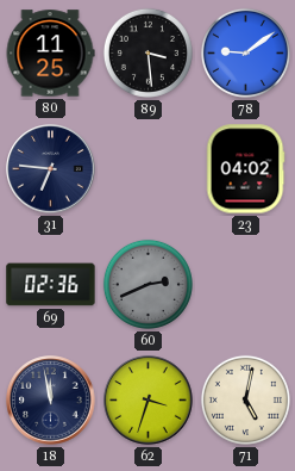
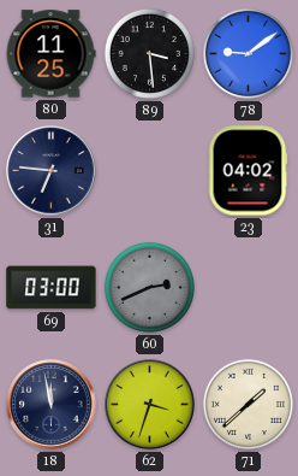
69: 02:36 -> 03:00 (52, 288)
71: 5:02 -> 1:38 (248, 404)
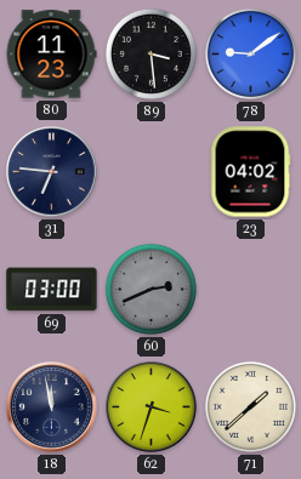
80: 11:25 -> 11:23 (51, 55)
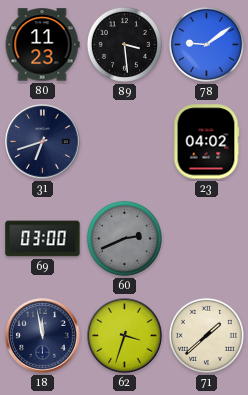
31: 6:46 -> 6:42 (43, 142)
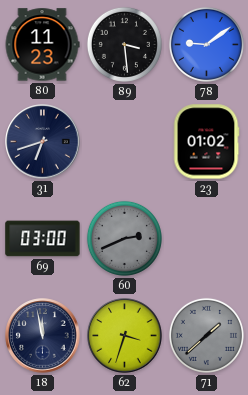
23: 04:02 -> 01:02 (206, 142)
71 dial: cream -> grey (206, 335)
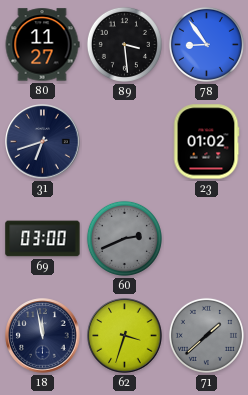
80: 11:23 -> 11:27 (42, 45)
78: 9:09 -> 8:54 (206, 44)
